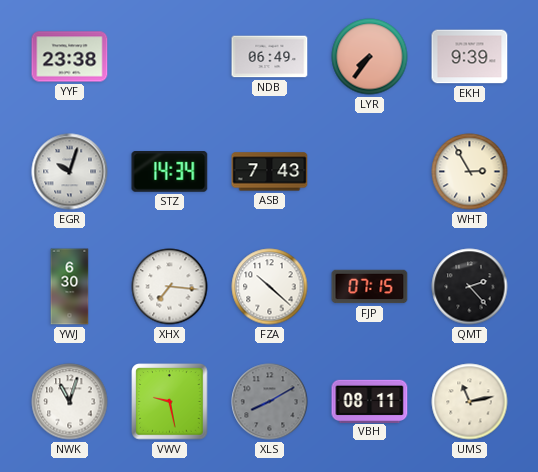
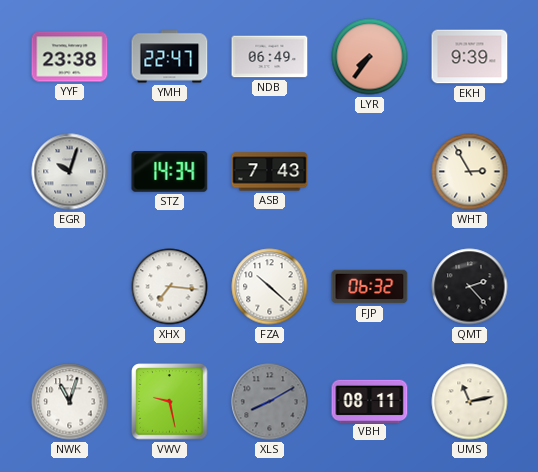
YMH: none -> 22:47 (170, 57)
YWJ: 6:30 -> none (70, 287)
FJP: 07:15 -> 06:32 (370, 287)
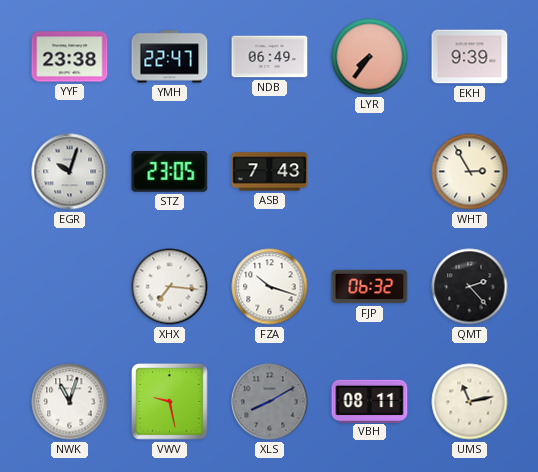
STZ: 14:34 -> 23:05 (170, 172)
FZA: 10:22 -> 10:18 (270, 287)
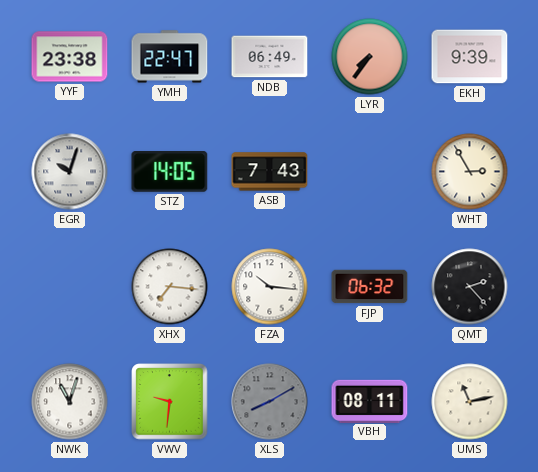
STZ: 23:05 -> 14:05 (170, 172)
FZA: 10:18 -> 10:16 (270, 287)
VWV: 9:28 -> 9:31 (170, 402)
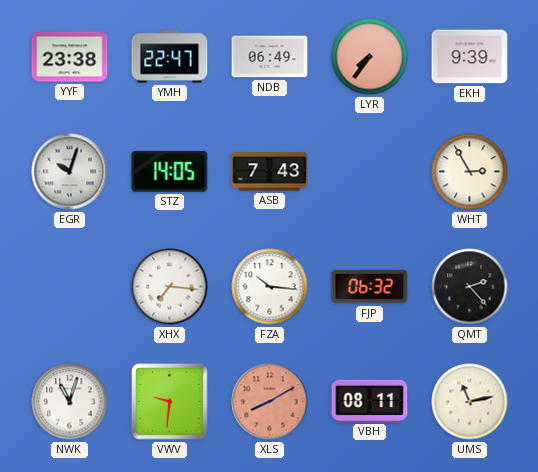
XLS dial: grey -> salmon (270, 402)
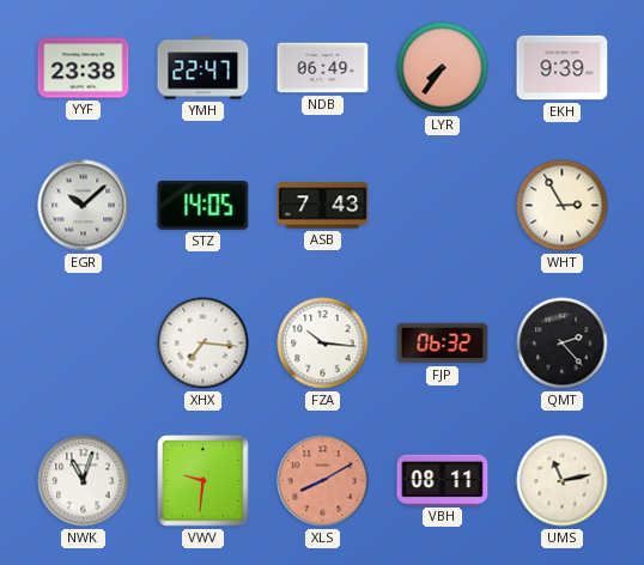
EGR: 10:03 -> 10:08 (84, 206)
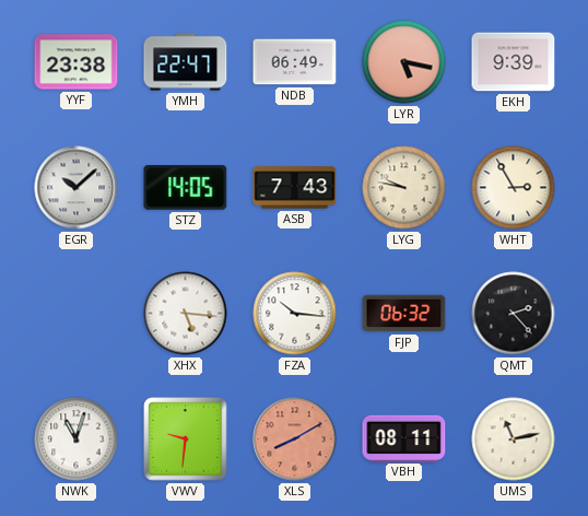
LYR: 7:36 -> 5:17 (404, 62)
LYG: none -> 9:47 (404, 188)
XHX: 7:16 -> 5:16 (186, 314)
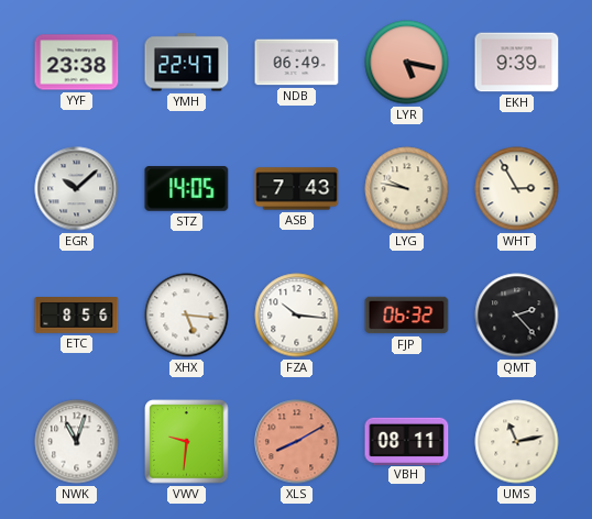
ETC: none -> 8:56 (77, 316)
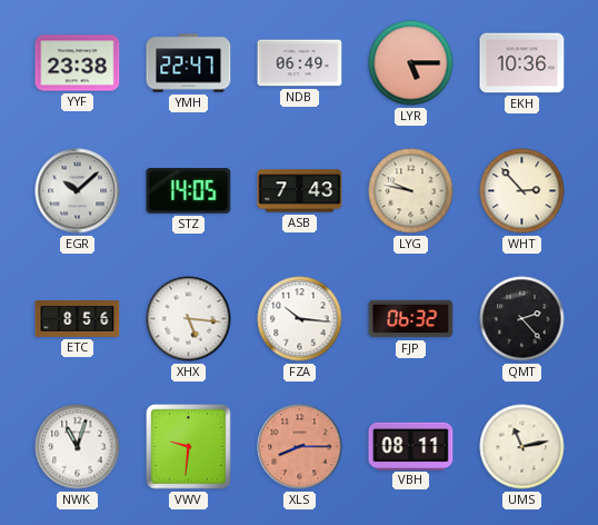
LYR: 5:17 -> 5:15 (411, 63)
EKH: 9:39 -> 10:36 (522, 63)
WHT: 2:55 -> 2:53 (522, 191)
XLS: 8:10 -> 8:15 (300, 447)
